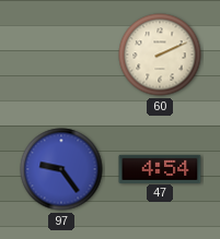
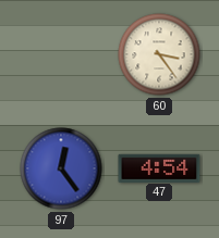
60: 2:11 -> 3:24 (159, 54)
97: 9:24 -> 12:24 (61, 168)
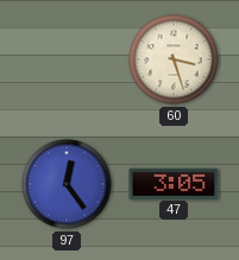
60: 3:24 -> 3:27 (174, 59)
47: 4:54 -> 3:05 (174, 183)
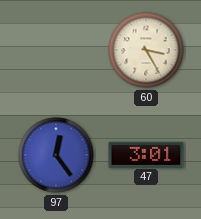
60: 3:27 -> 3:25 (146, 50)
47: 3:05 -> 3:01 (146, 154)
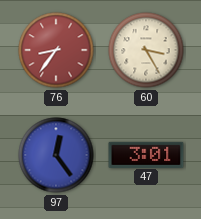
76: none -> 8:36 (56, 50)
